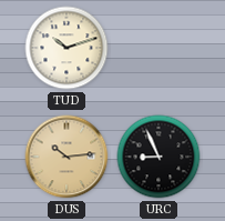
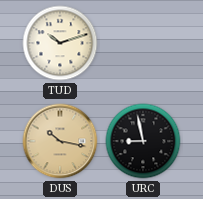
DUS: 10:14 -> 10:17 (60, 141)
URC: 8:56 -> 8:58 (143, 141)
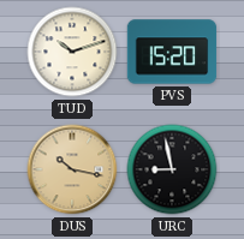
PVS: none -> 15:20 (172, 52)
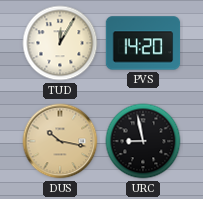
TUD: 10:12 -> 12:05 (60, 43)
PVS: 15:20 -> 14:20 (143, 43)
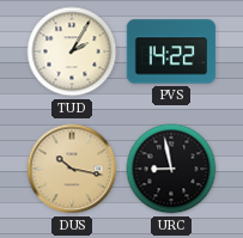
TUD: 12:05 -> 2:05 (72, 51)
PVS: 14:20 -> 14:22 (171, 51)
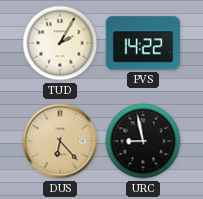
DUS: 10:17 -> 6:23 (60, 141)
